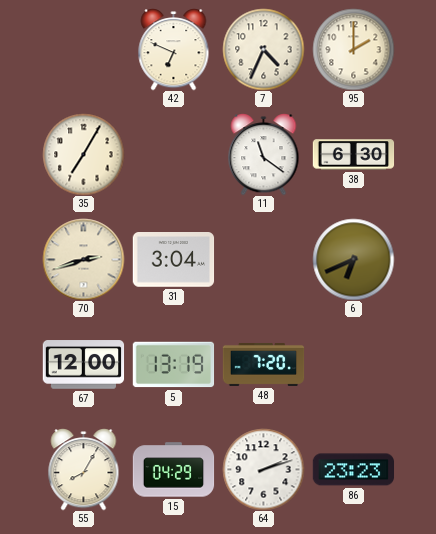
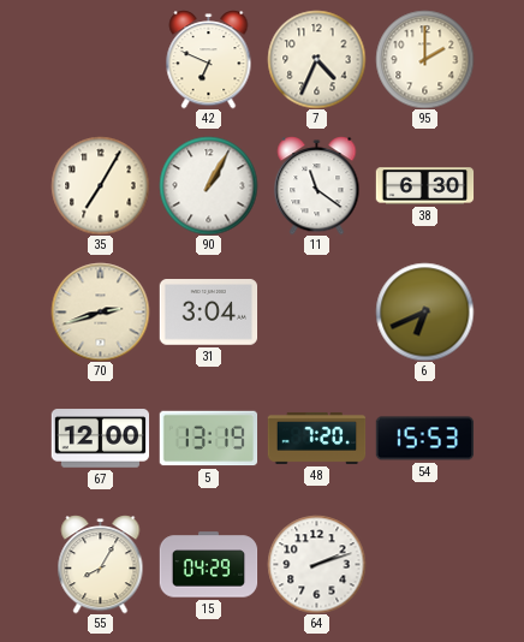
90: none -> 1:05 (208, 185)
54: none -> 15:53 (424, 439)
86: 23:23 -> none (353, 470)
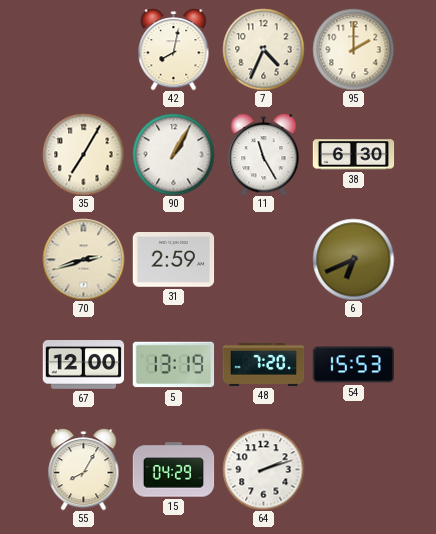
42: 6:49 -> 8:02 (174, 49)
11: 11:21 -> 11:25 (264, 154)
31: 3:04 -> 2:59 (173, 260)
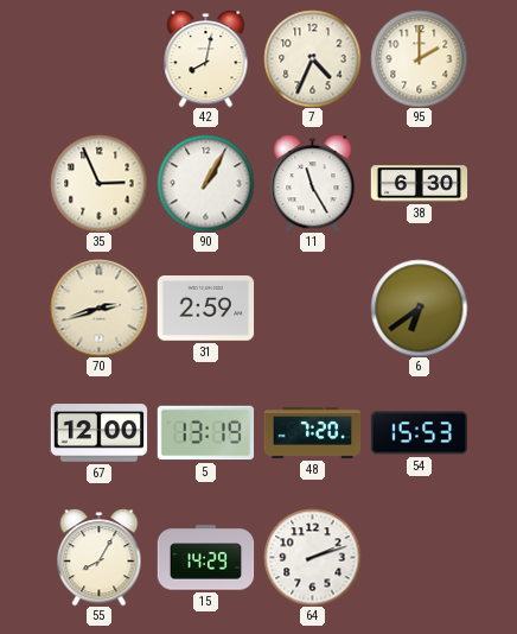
35: 7:05 -> 2:56 (98, 183)
6: 6:41 -> 6:39 (419, 308)
15: 04:29 -> 14:29 (205, 558)
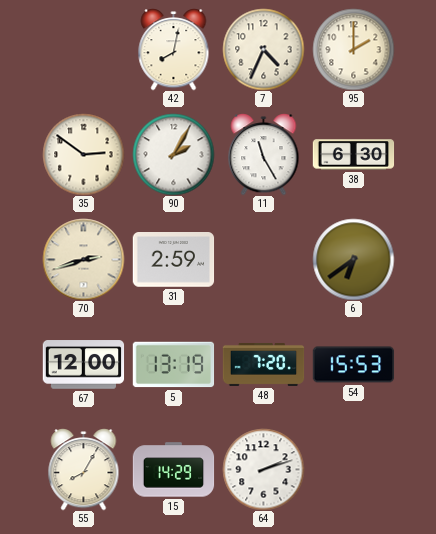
35: 2:56 -> 2:51 (83, 154)
90: 1:05 -> 2:05 (173, 154)
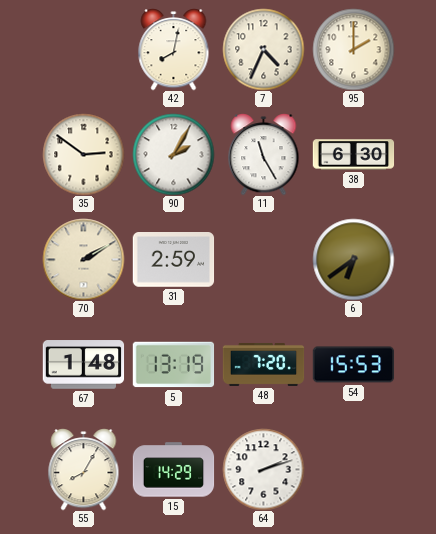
70: 2:42 -> 2:10 (83, 259)
67: 12:00 -> 1:48 (83, 365)
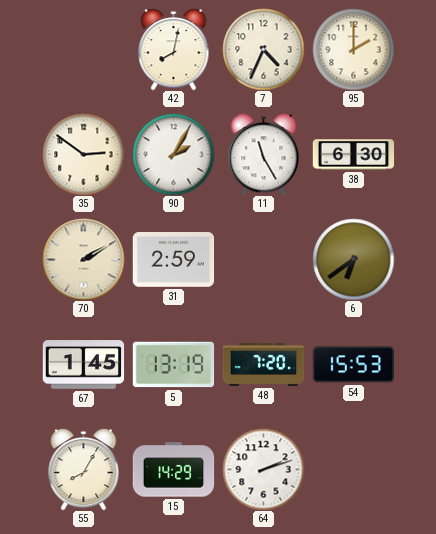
67: 1:48 -> 1:45 (83, 365)
